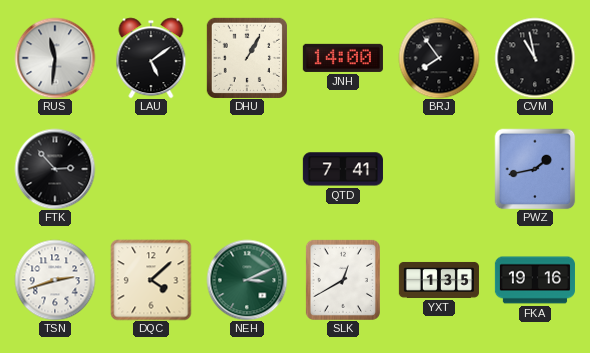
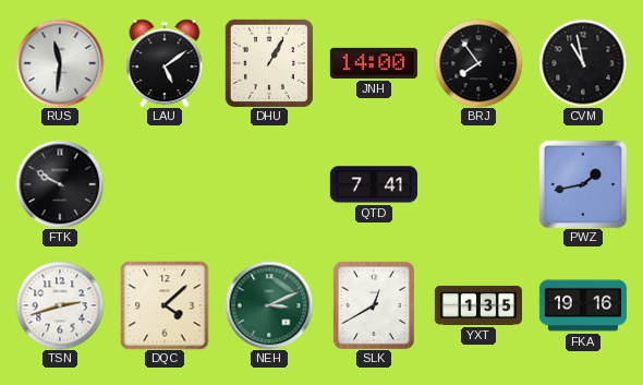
FTK: 2:53 -> 9:50 (60, 184)
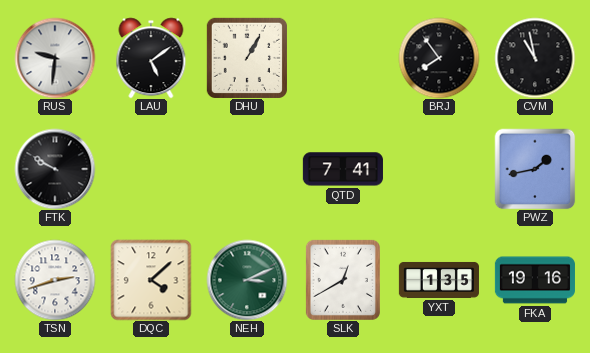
RUS: 11:31 -> 9:31 (55, 58)
JNH: 14:00 -> none (374, 63)
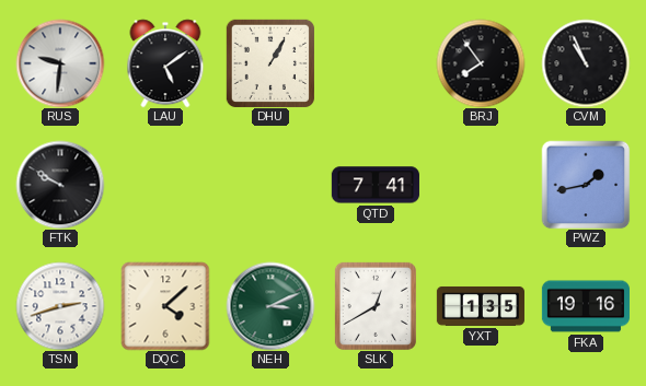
CVM: 10:58 -> 10:56 (586, 63)
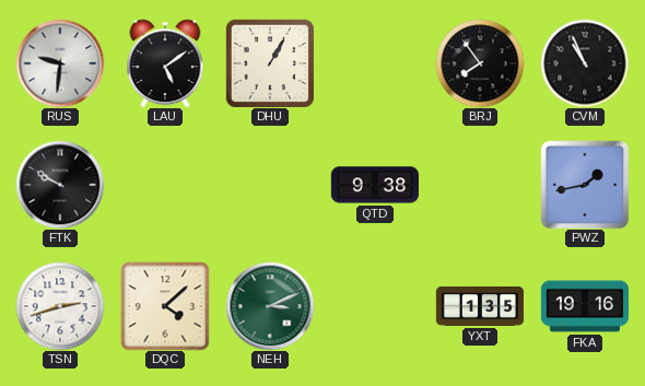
QTD: 7:41 -> 9:38 (375, 185)
SLK: 12:40 -> none (376, 306)
